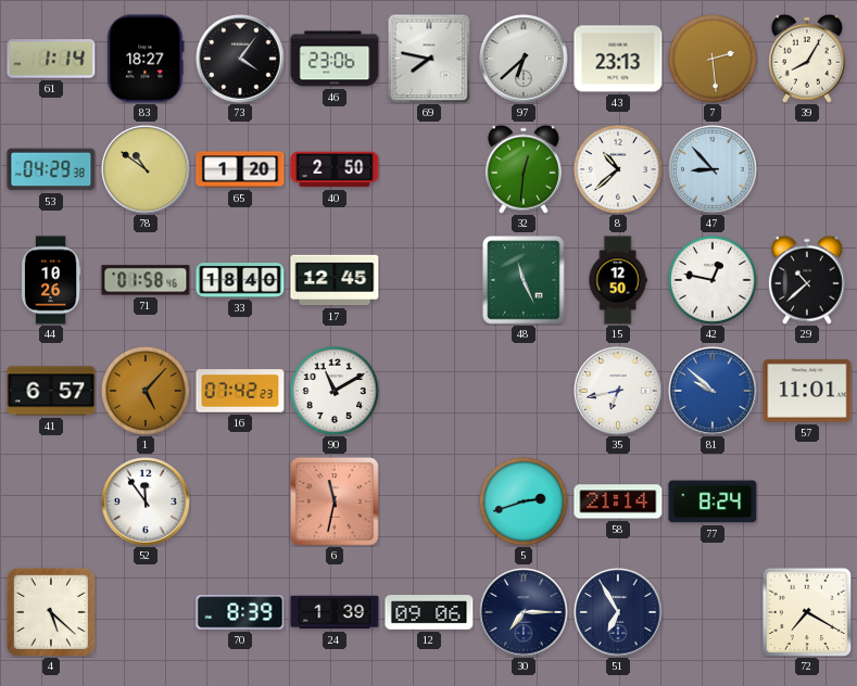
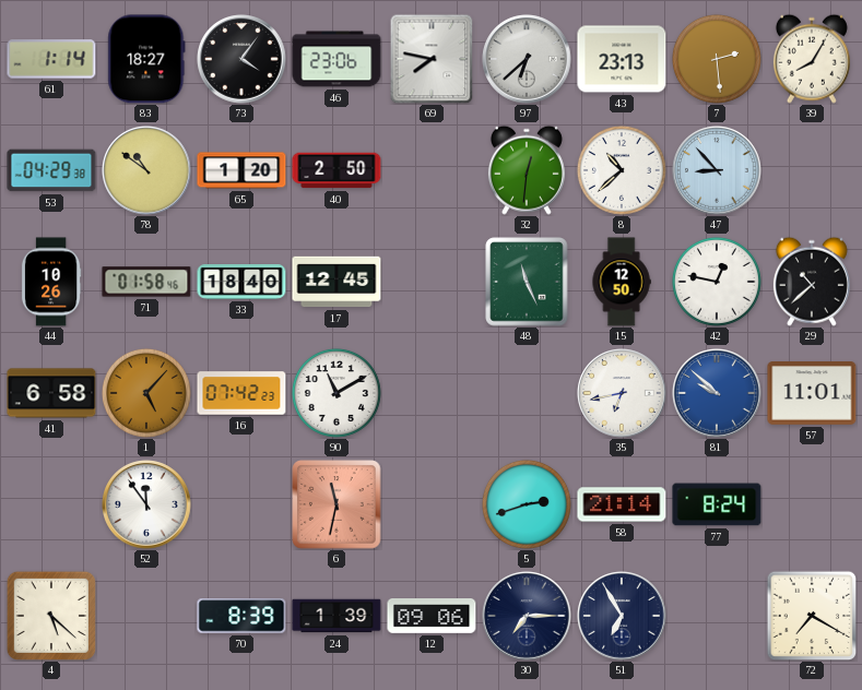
41: 6:57 -> 6:58 (51, 393)
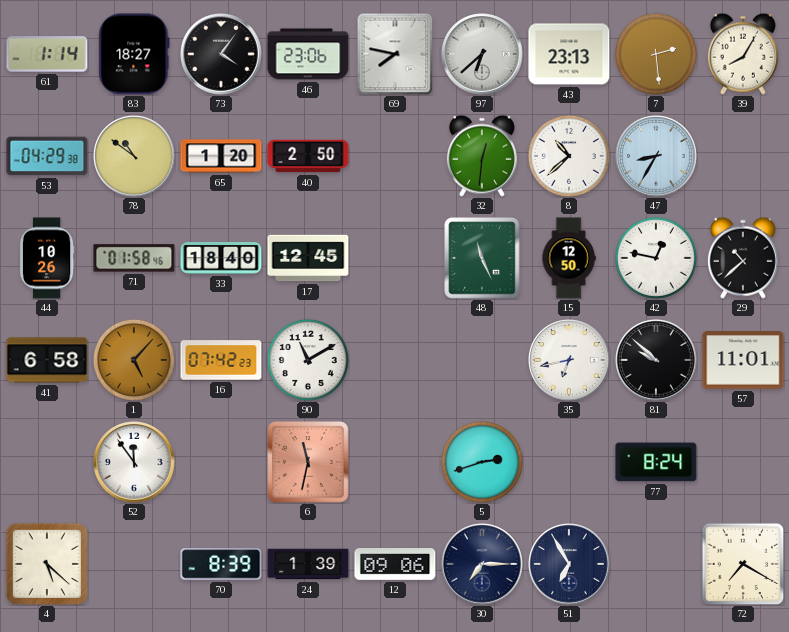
47: 8:53 -> 8:35 (656, 156)
81 dial: blue -> black (656, 360)
58: 21:14 -> none (622, 504)
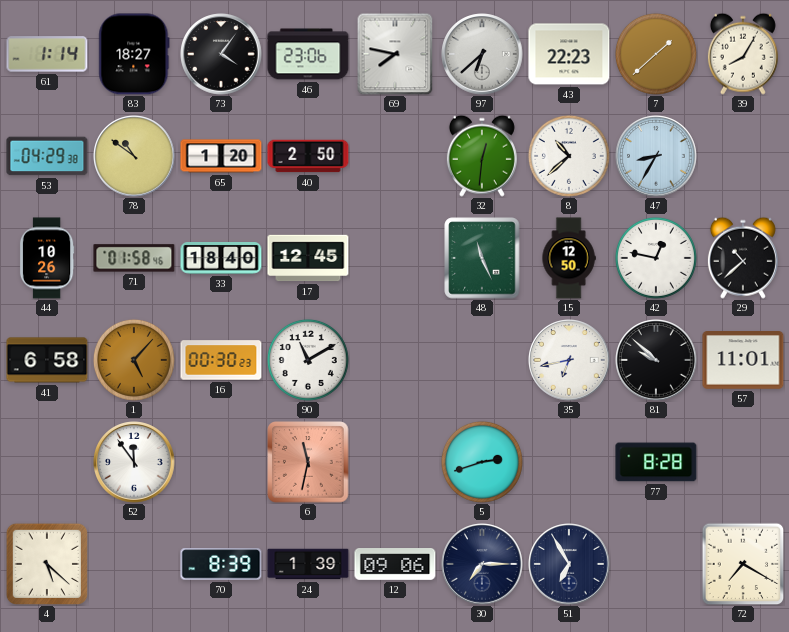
43: 23:13 -> 22:23 (569, 54)
7: 2:29 -> 1:38 (656, 54)
16: 07:42 -> 00:30 (221, 360)
77: 8:24 -> 8:28 (656, 462)
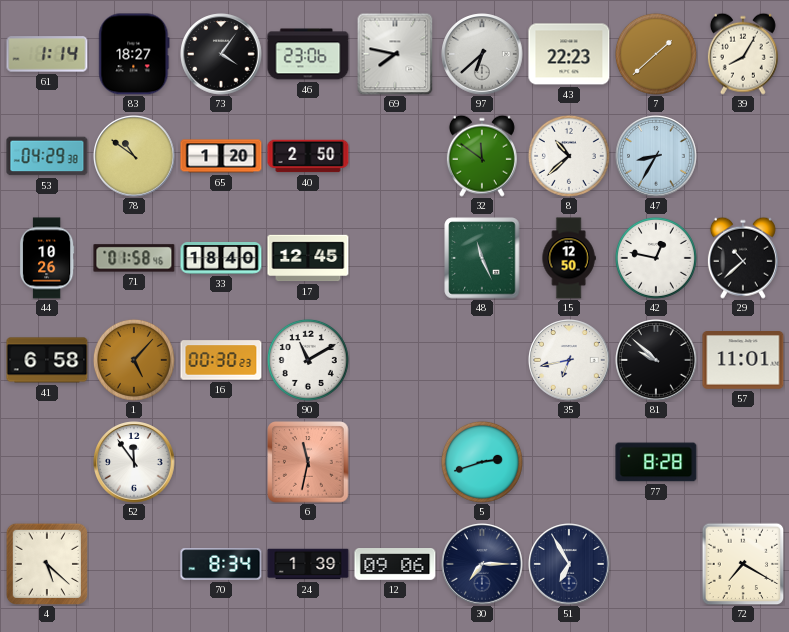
32: 12:31 -> 11:51 (482, 156)
70: 8:39 -> 8:34 (221, 564)
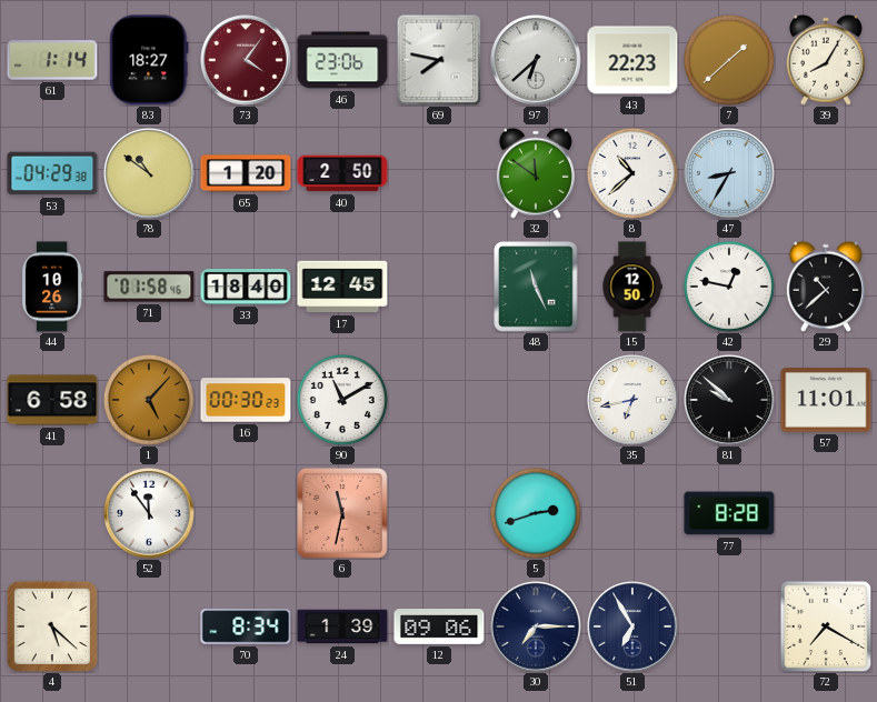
73 dial: black -> burgundy (246, 60)
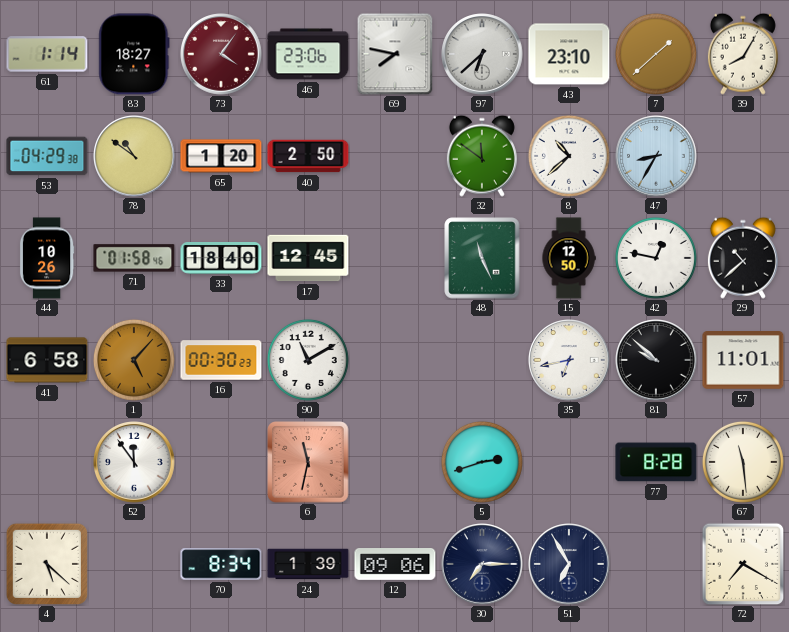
43: 22:23 -> 23:10 (569, 54)
67: none -> 11:29 (743, 462)
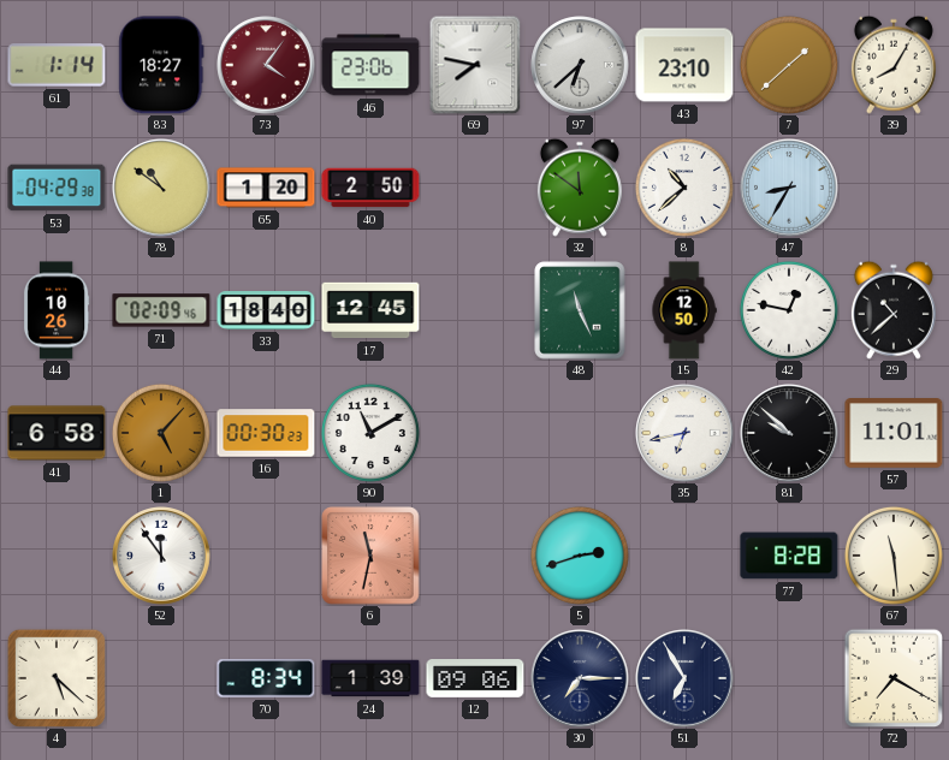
71: 01:58 -> 02:09 (161, 310)
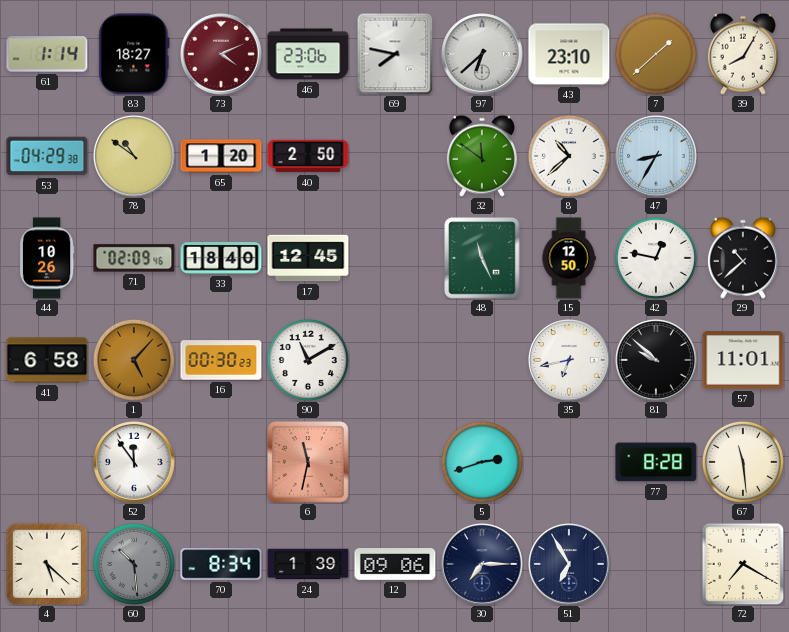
73: 4:06 -> 4:11 (221, 54)
60: none -> 10:29 (134, 564)
